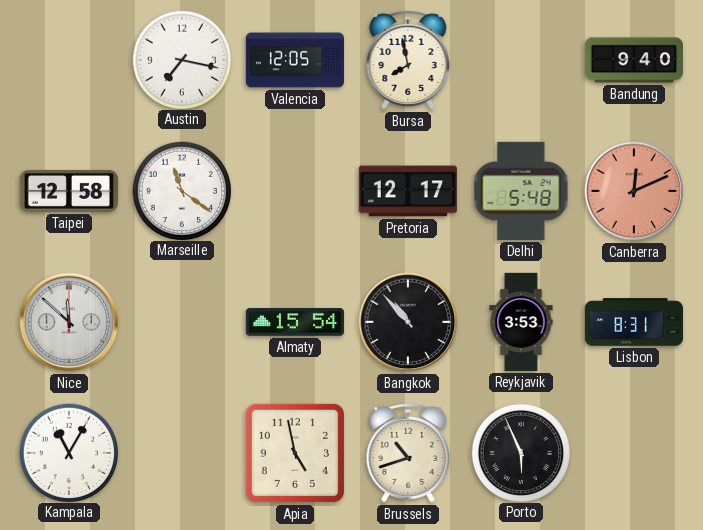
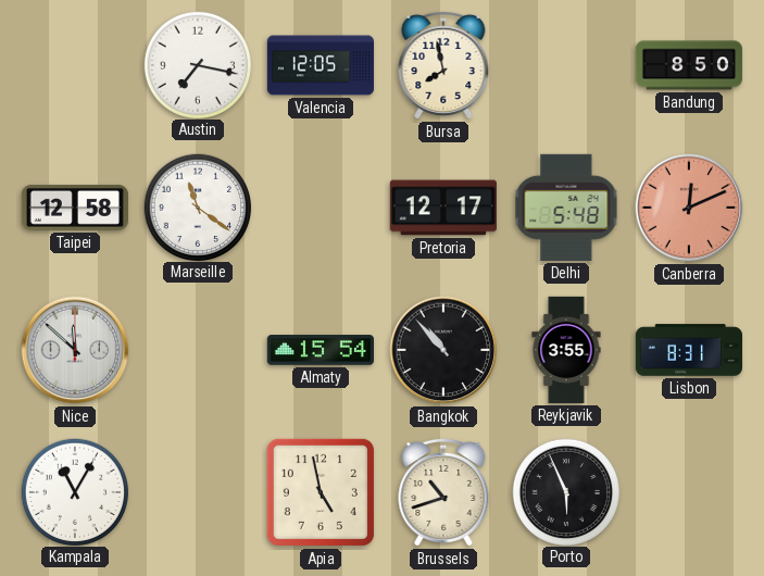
Bandung: 9:40 -> 8:50 (689, 65)
Reykjavik: 3:53 -> 3:55 (566, 350)
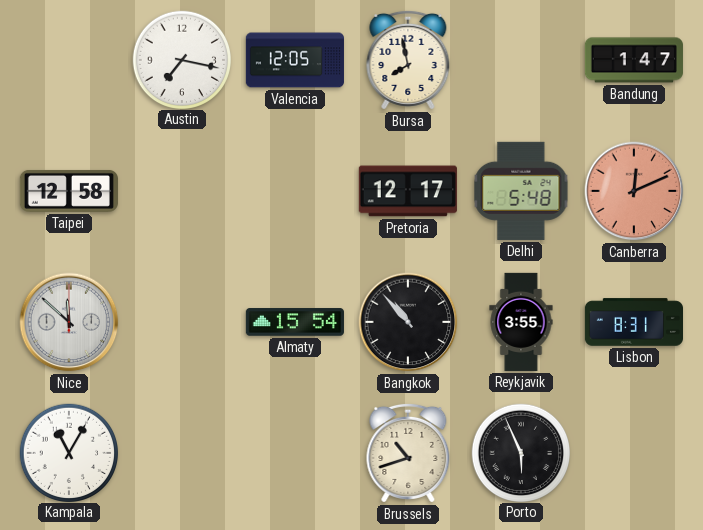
Bandung: 8:50 -> 1:47 (634, 60)
Marseille: 11:21 -> none (197, 206)
Apia: 4:58 -> none (321, 492)
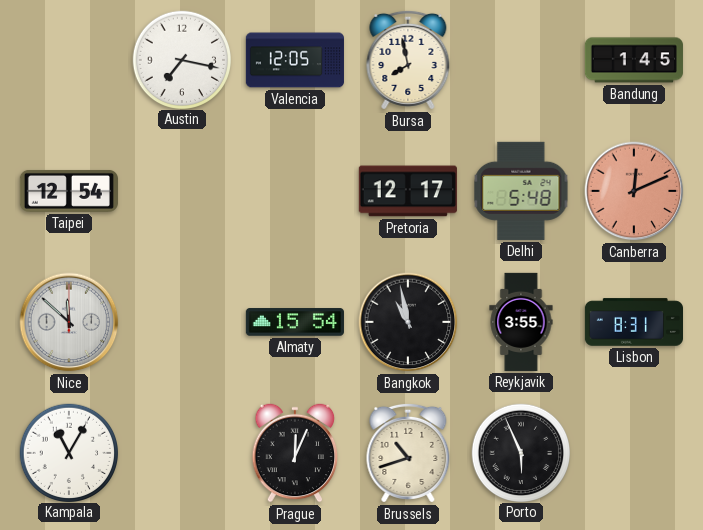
Bandung: 1:47 -> 1:45 (634, 60)
Taipei: 12:58 -> 12:54 (69, 191)
Bangkok: 10:53 -> 10:58 (408, 322)
Prague: none -> 12:04 (295, 453)
